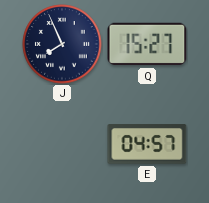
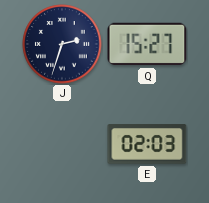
J: 7:56 -> 2:33 (62, 44)
E: 04:57 -> 02:03 (147, 144)
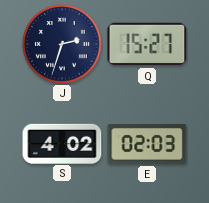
S: none -> 4:02 (62, 143)
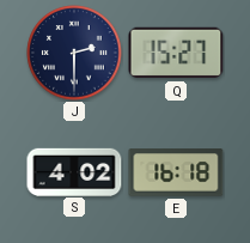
J: 2:33 -> 2:30 (74, 53)
E: 02:03 -> 16:18 (176, 172)
